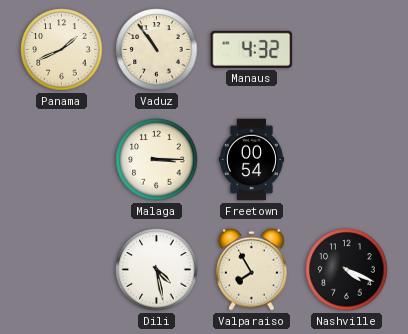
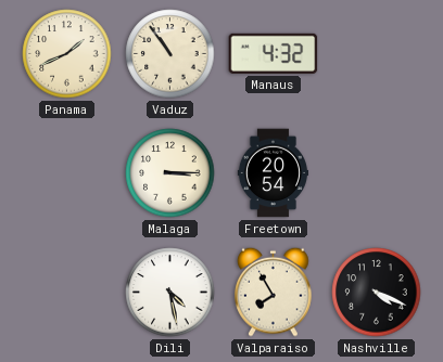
Freetown: 00:54 -> 20:54 (273, 173)
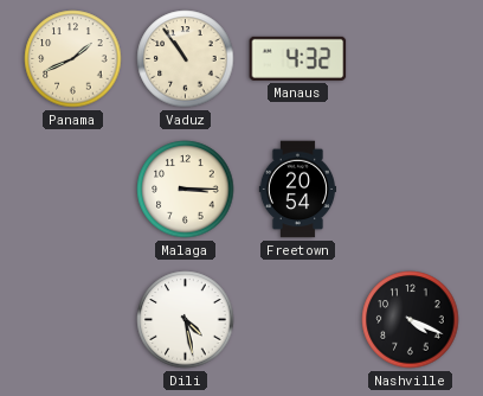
Valparaiso: 7:55 -> none (274, 292)
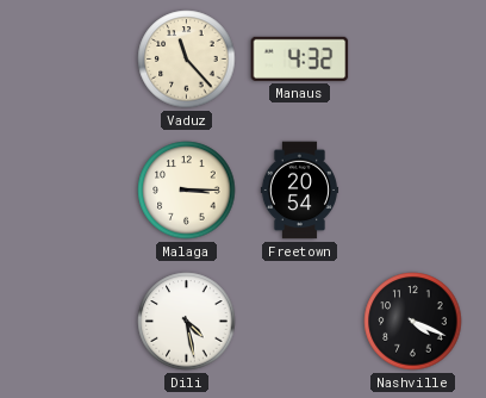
Panama: 1:41 -> none (73, 59)
Vaduz: 10:54 -> 11:23 (187, 60)
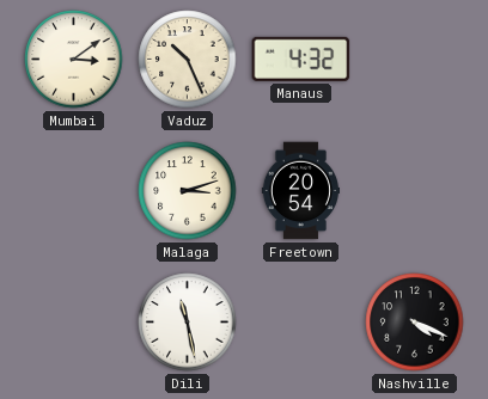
Mumbai: none -> 3:09 (74, 60)
Vaduz: 11:23 -> 10:26 (188, 60)
Malaga: 3:15 -> 3:12 (188, 191)
Dili: 4:28 -> 11:28 (188, 323)
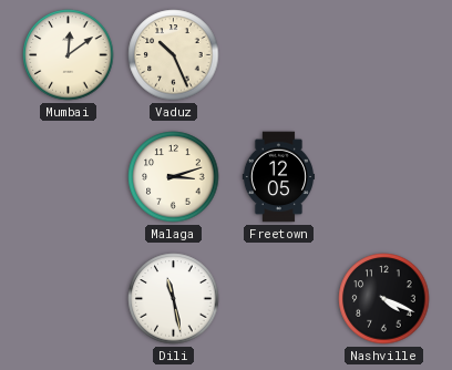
Mumbai: 3:09 -> 12:09 (69, 55)
Manaus: 4:32 -> none (301, 59)
Freetown: 20:54 -> 12:05 (278, 177)
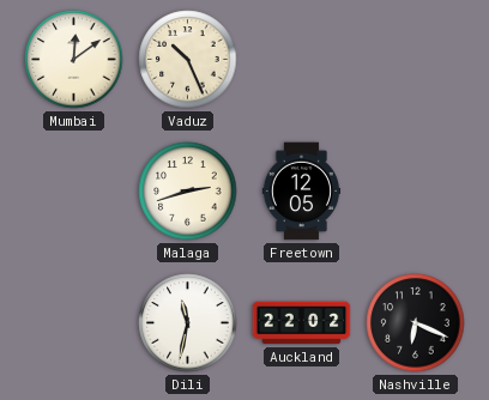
Malaga: 3:12 -> 2:42 (188, 192)
Dili: 11:28 -> 11:32 (188, 323)
Auckland: none -> 22:02 (302, 323)
Nashville: 4:19 -> 6:19 (416, 323)
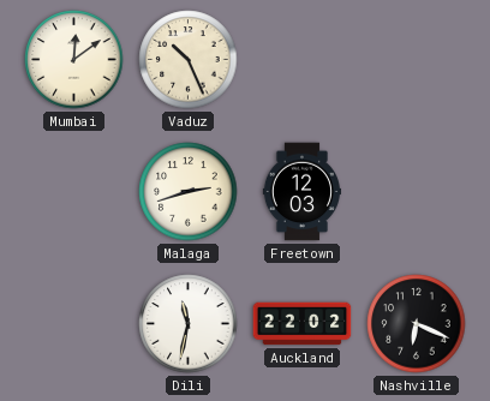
Freetown: 12:05 -> 12:03 (301, 192)
